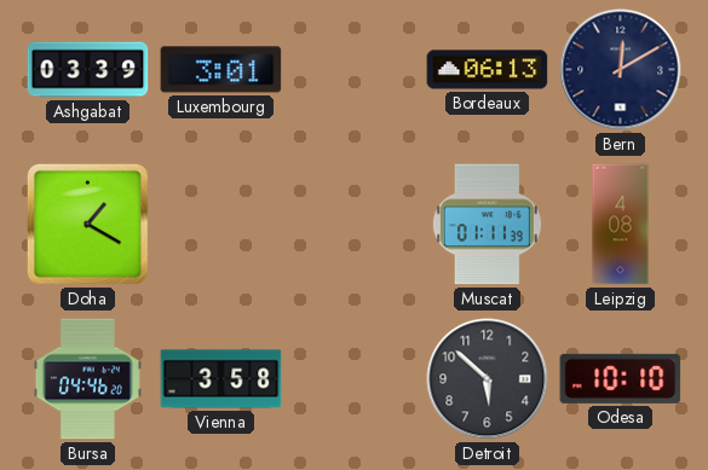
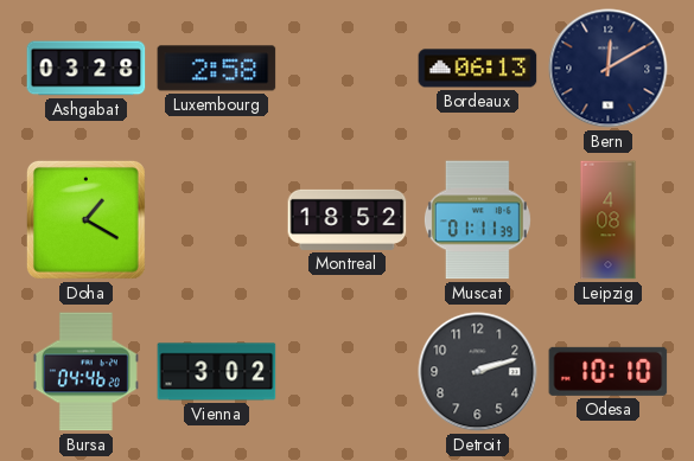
Ashgabat: 03:39 -> 03:28 (87, 69)
Luxembourg: 3:01 -> 2:58 (217, 69)
Montreal: none -> 18:52 (348, 219)
Vienna: 3:58 -> 3:02 (217, 372)
Detroit: 5:52 -> 2:12 (478, 372)
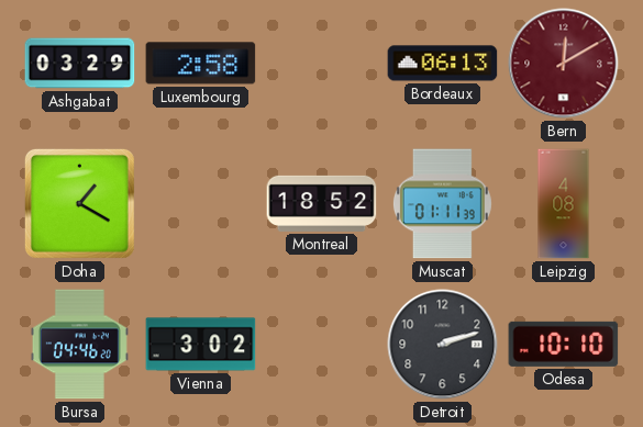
Ashgabat: 03:28 -> 03:29 (80, 64)
Bern dial: navy -> burgundy (564, 64)
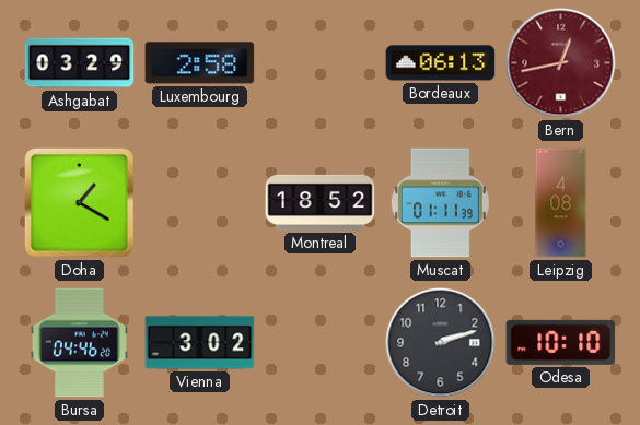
Bern: 12:10 -> 12:43 (561, 63)
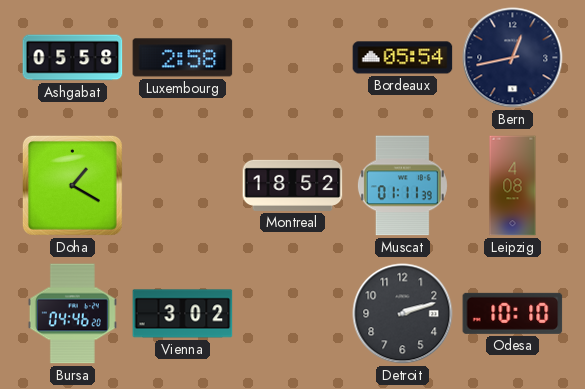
Ashgabat: 03:29 -> 05:58 (73, 58)
Bordeaux: 06:13 -> 05:54 (403, 58)
Bern dial: burgundy -> navy (513, 58)
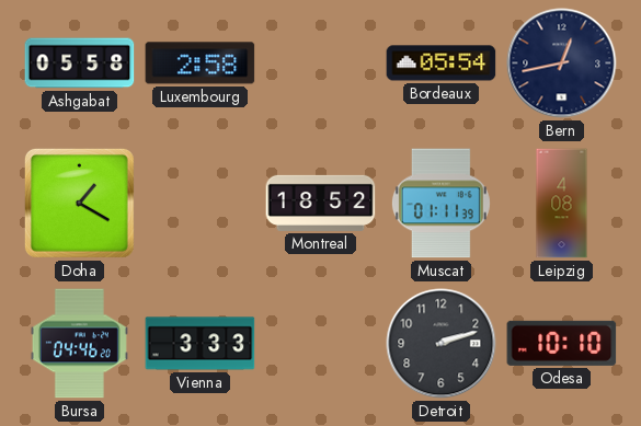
Vienna: 3:02 -> 3:33 (201, 344)
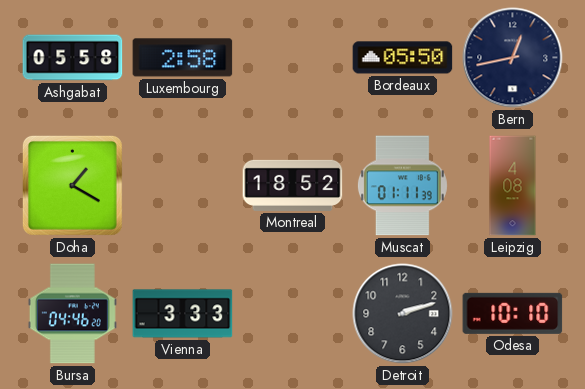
Bordeaux: 05:54 -> 05:50 (403, 58)
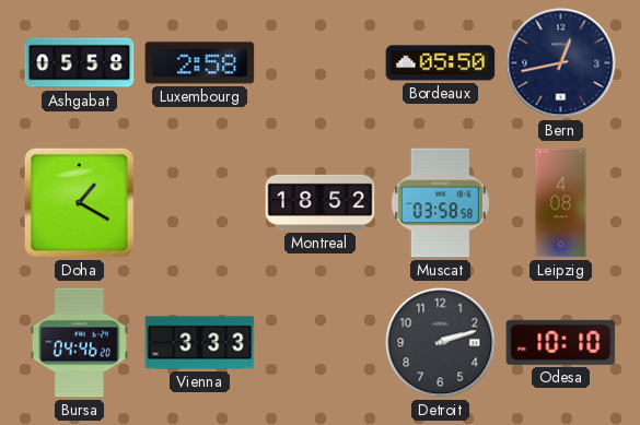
Muscat: 01:11 -> 03:58 (440, 203)
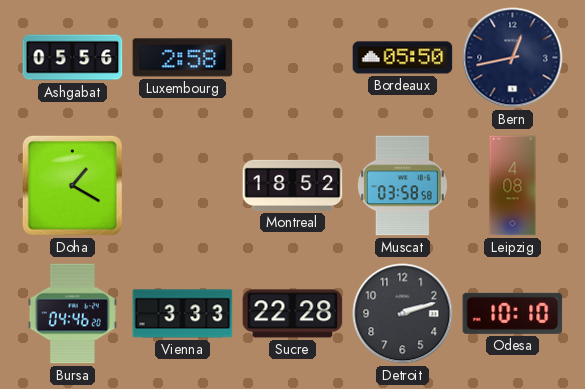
Ashgabat: 05:58 -> 05:56 (73, 58)
Sucre: none -> 22:28 (293, 314)
